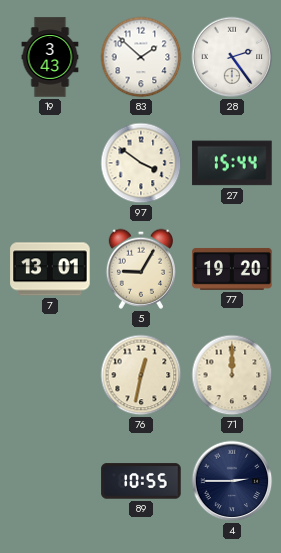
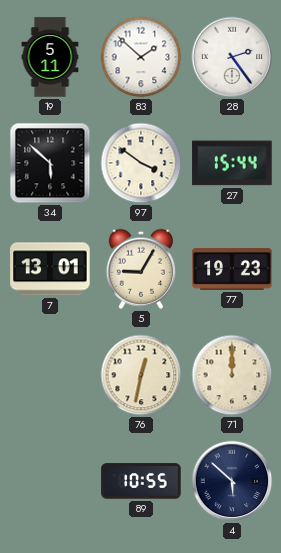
19: 3:43 -> 5:11 (50, 57)
34: none -> 5:52 (50, 163)
77: 19:20 -> 19:23 (232, 269)
4: 2:45 -> 5:52 (232, 481)
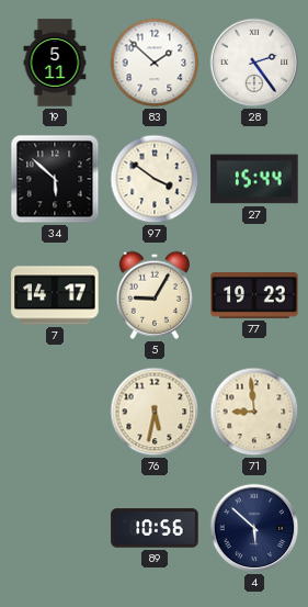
7: 13:01 -> 14:17 (55, 295)
76: 12:32 -> 5:32 (155, 412)
71: 12:00 -> 8:59 (254, 412)
89: 10:55 -> 10:56 (155, 528)
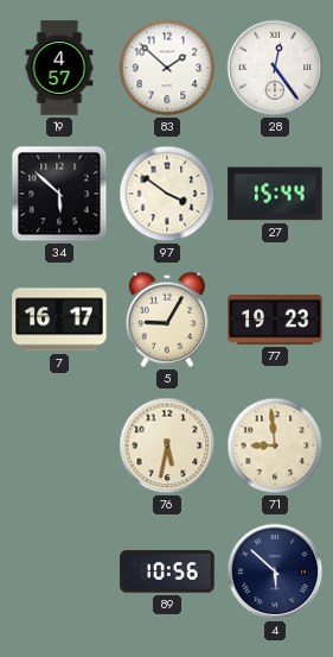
19: 5:11 -> 4:57 (59, 68)
28: 2:24 -> 12:24 (275, 68)
7: 14:17 -> 16:17 (59, 320)
